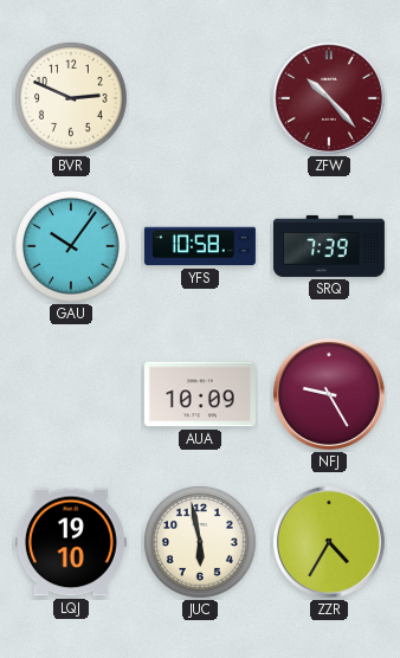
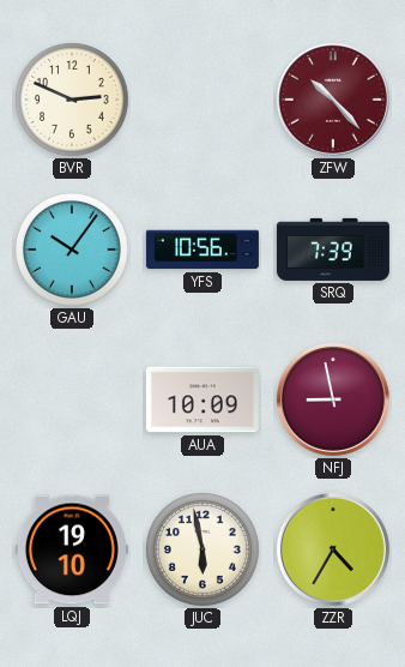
YFS: 10:58 -> 10:56 (202, 250)
NFJ: 9:25 -> 8:58 (333, 399)
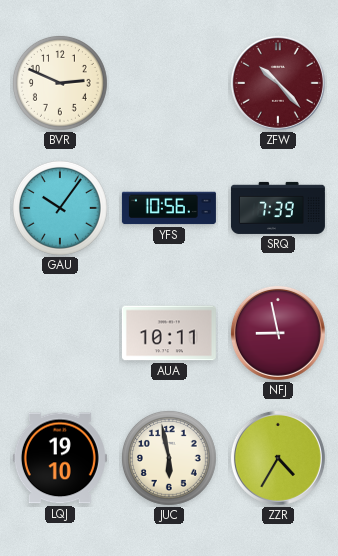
AUA: 10:09 -> 10:11 (169, 333)
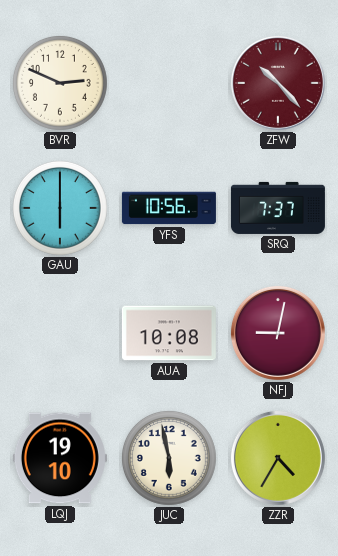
GAU: 10:06 -> 6:00 (60, 208)
SRQ: 7:39 -> 7:37 (278, 208)
AUA: 10:11 -> 10:08 (169, 333)
NFJ: 8:58 -> 9:02 (278, 333)
